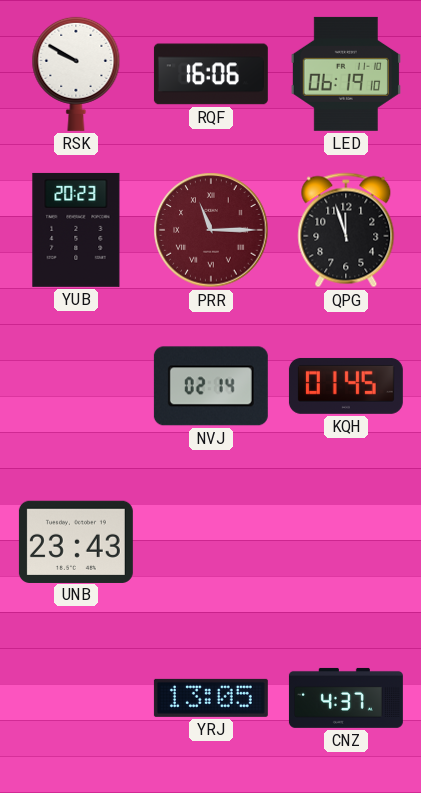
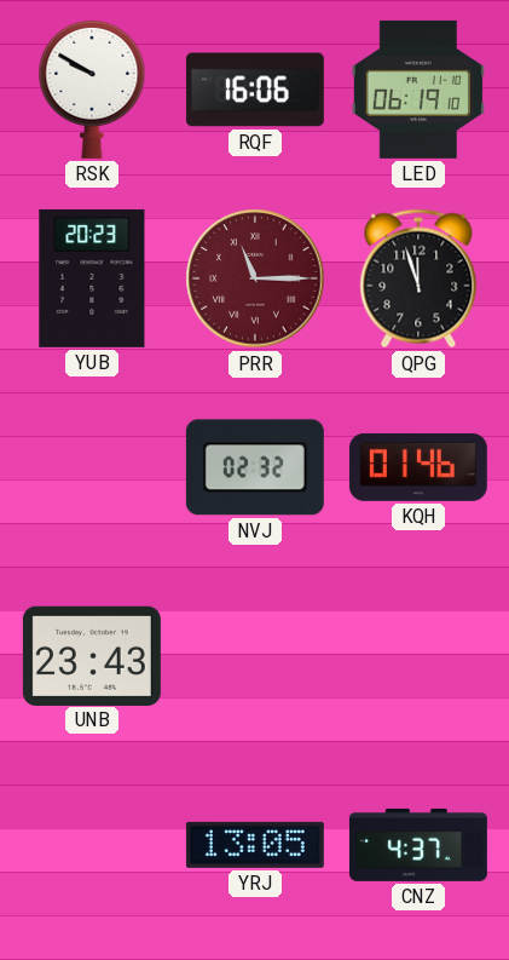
NVJ: 02:14 -> 02:32 (255, 467)
KQH: 01:45 -> 01:46 (418, 467)
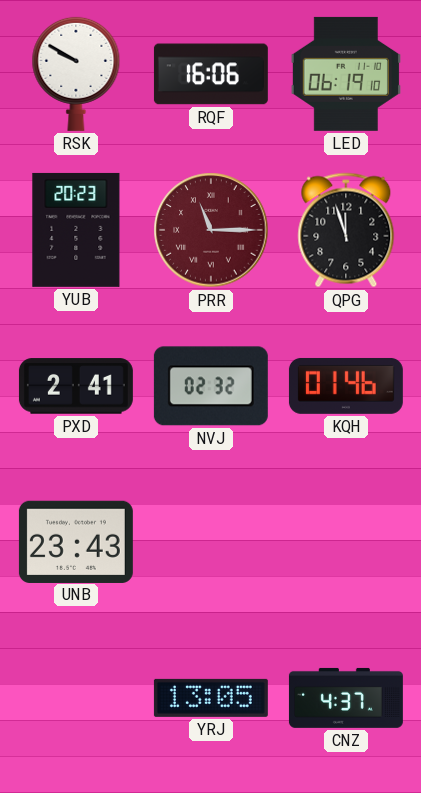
PXD: none -> 2:41 (76, 386)
